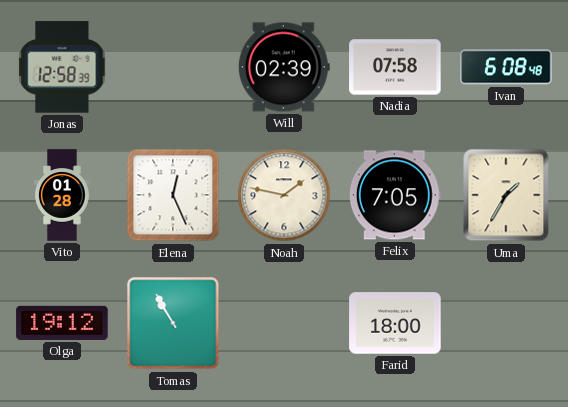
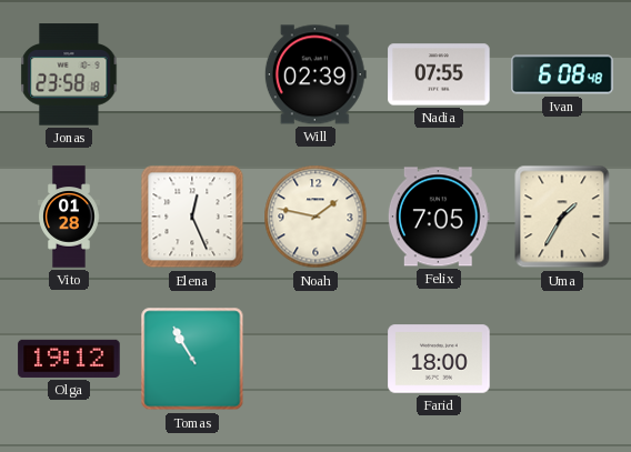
Jonas: 12:58 -> 23:58 (69, 74)
Nadia: 07:58 -> 07:55 (439, 74)
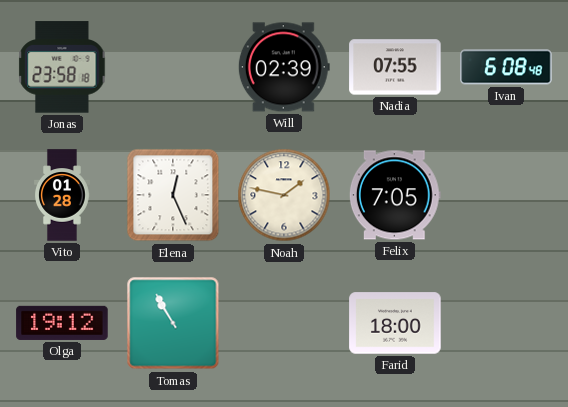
Uma: 1:35 -> none (562, 217)
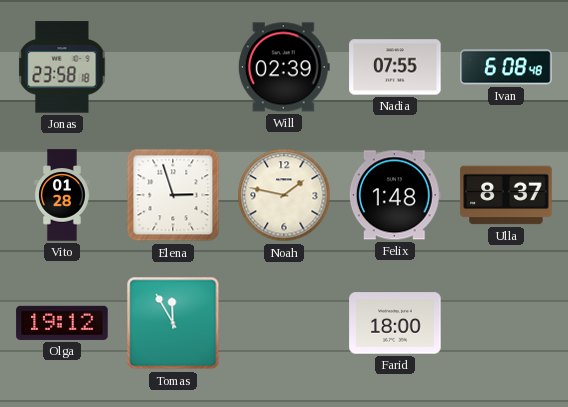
Elena: 12:26 -> 2:57 (173, 195)
Felix: 7:05 -> 1:48 (395, 195)
Ulla: none -> 8:37 (506, 195)
Tomas: 10:55 -> 11:55 (173, 323)
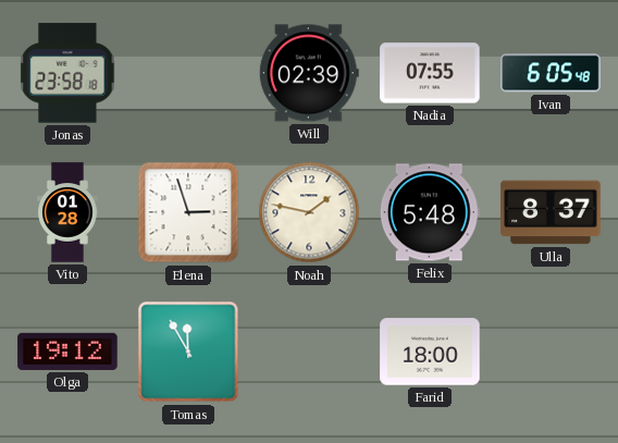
Ivan: 6:08 -> 6:05 (551, 73)
Felix: 1:48 -> 5:48 (430, 212)
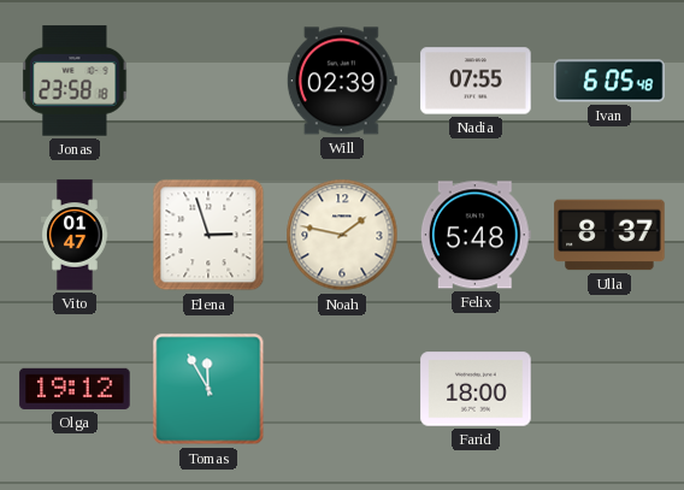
Vito: 01:28 -> 01:47 (76, 235)
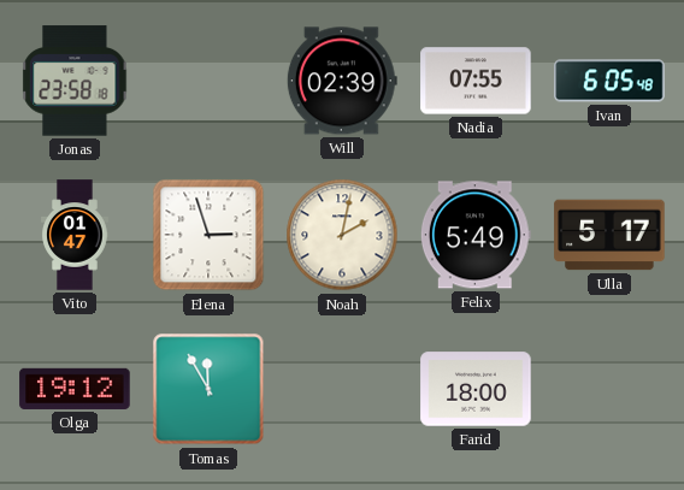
Noah: 1:47 -> 2:02 (342, 235)
Felix: 5:48 -> 5:49 (476, 235)
Ulla: 8:37 -> 5:17 (609, 235)
